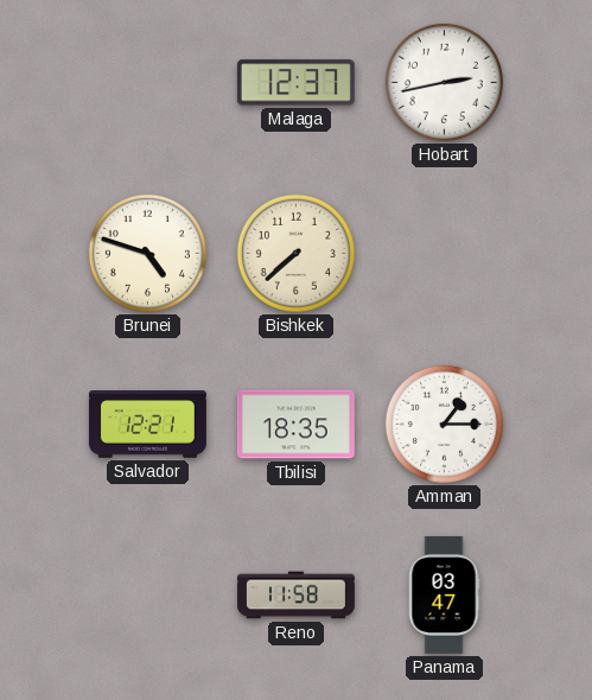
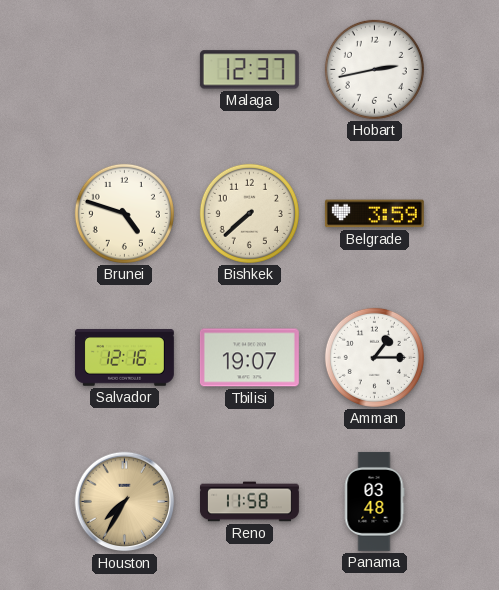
Belgrade: none -> 3:59 (374, 214)
Salvador: 12:21 -> 12:16 (124, 358)
Tbilisi: 18:35 -> 19:07 (249, 358)
Houston: none -> 7:35 (125, 502)
Panama: 03:47 -> 03:48 (374, 501)
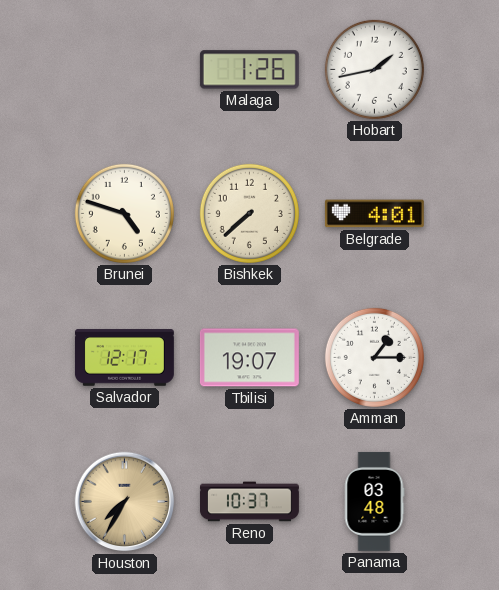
Malaga: 12:37 -> 1:26 (249, 70)
Hobart: 2:43 -> 1:43 (374, 69)
Belgrade: 3:59 -> 4:01 (374, 214)
Salvador: 12:16 -> 12:17 (124, 358)
Reno: 11:58 -> 10:37 (249, 502)
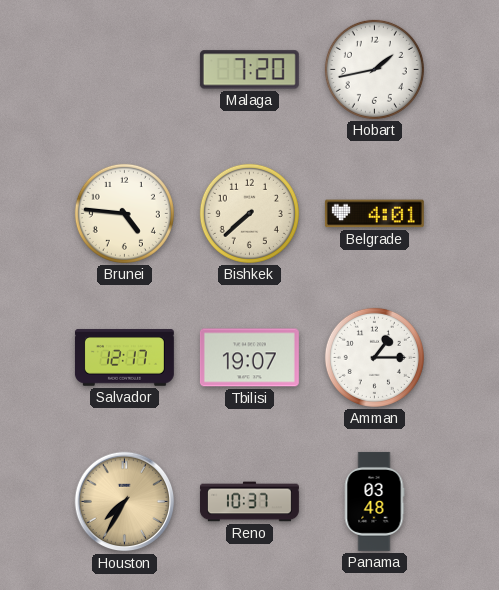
Malaga: 1:26 -> 7:20 (249, 70)
Brunei: 4:48 -> 4:46 (124, 213)
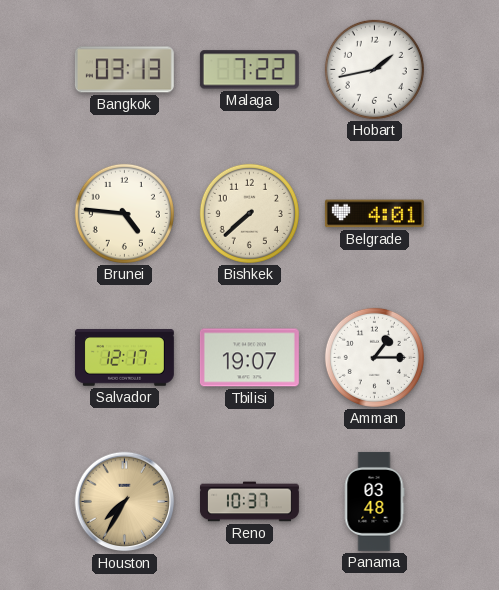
Bangkok: none -> 03:13 (124, 70)
Malaga: 7:20 -> 7:22 (249, 70)
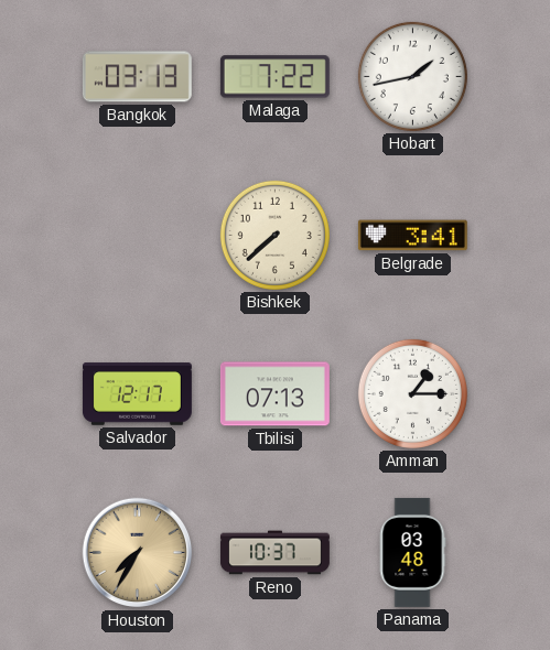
Brunei: 4:46 -> none (124, 213)
Belgrade: 4:01 -> 3:41 (412, 236)
Tbilisi: 19:07 -> 07:13 (274, 394)
